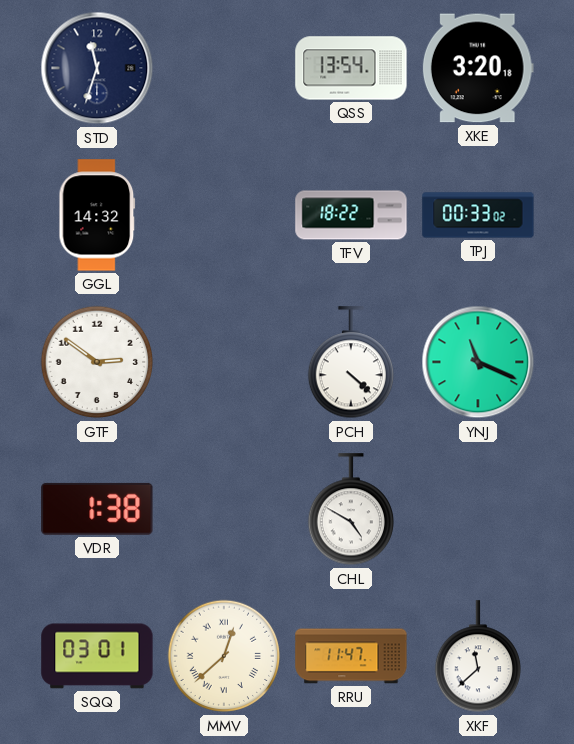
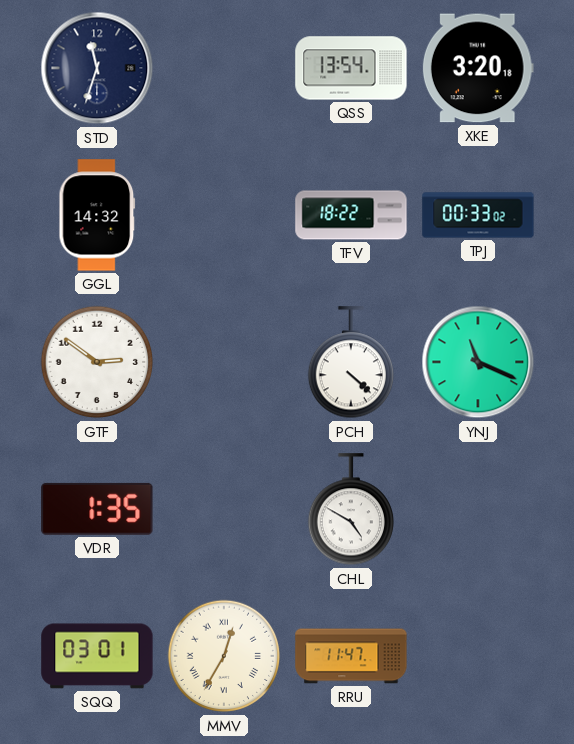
VDR: 1:38 -> 1:35 (97, 509)
MMV: 12:38 -> 12:35 (224, 656)
XKF: 11:38 -> none (477, 657)
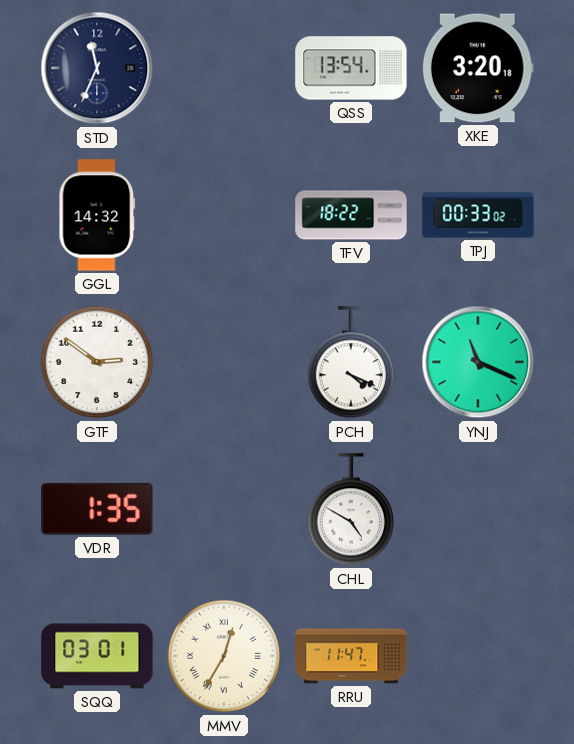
STD: 11:33 -> 11:34 (97, 68)
PCH: 4:22 -> 4:19 (350, 363)
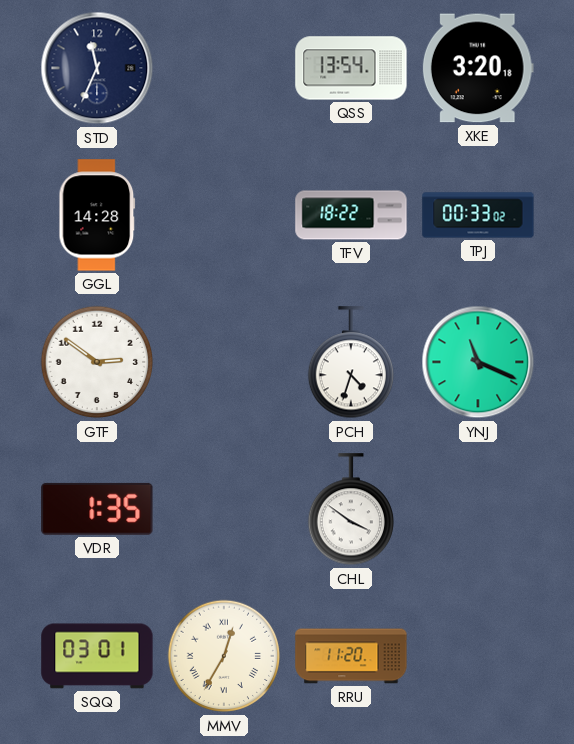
GGL: 14:32 -> 14:28 (97, 215)
PCH: 4:19 -> 4:33 (350, 363)
CHL: 4:50 -> 3:51 (350, 510)
RRU: 11:47 -> 11:20 (351, 656)
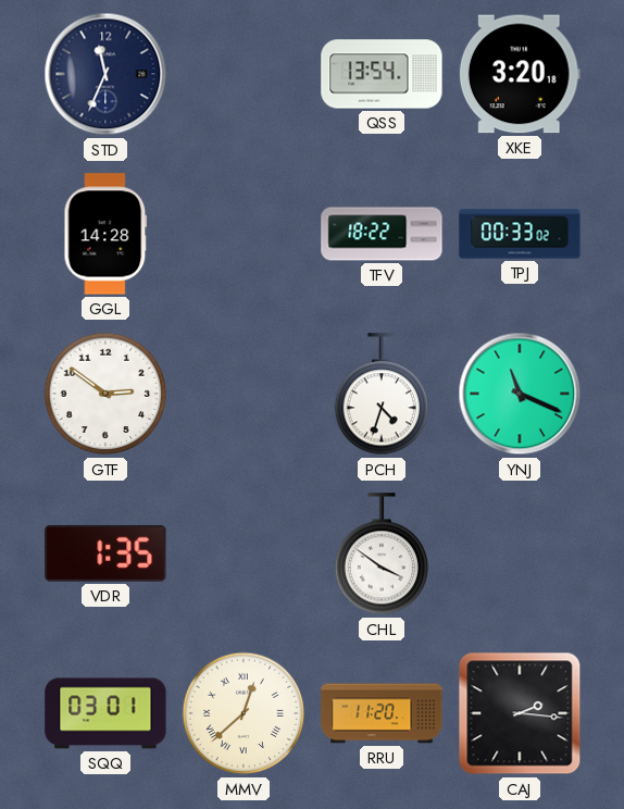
MMV: 12:35 -> 12:38 (244, 713)
CAJ: none -> 2:16 (520, 713)
